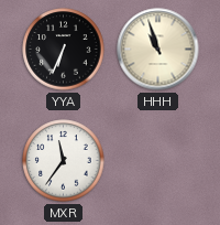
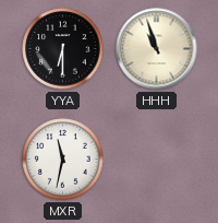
YYA: 6:34 -> 6:30 (63, 49)
MXR: 11:36 -> 11:32 (63, 160)
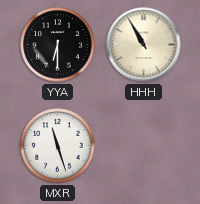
HHH: 10:57 -> 10:55 (144, 45)
MXR: 11:32 -> 11:27 (58, 146)
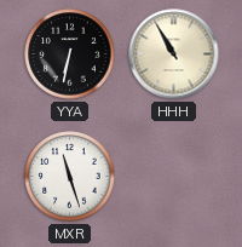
YYA: 6:30 -> 6:32 (70, 54)
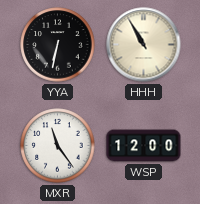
MXR: 11:27 -> 11:24 (58, 146)
WSP: none -> 12:00 (144, 146)
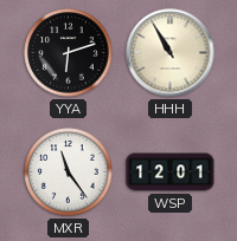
YYA: 6:32 -> 6:12 (69, 53)
WSP: 12:00 -> 12:01 (171, 172)
